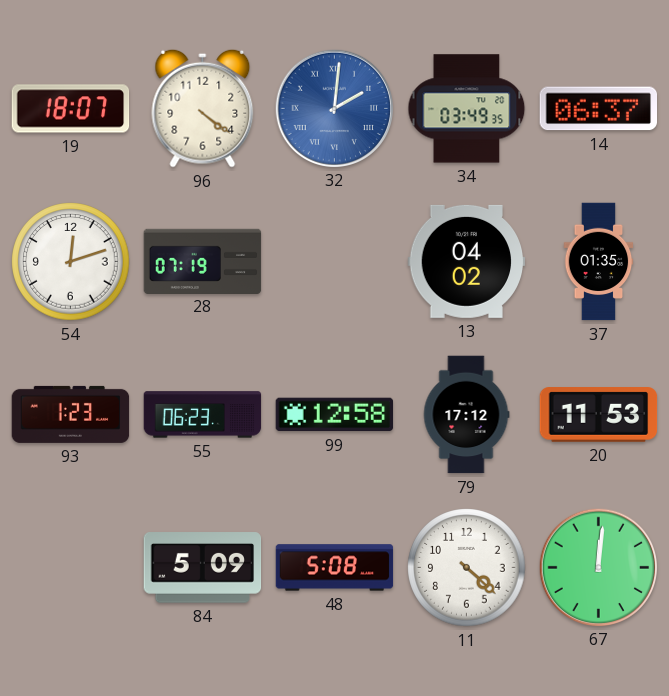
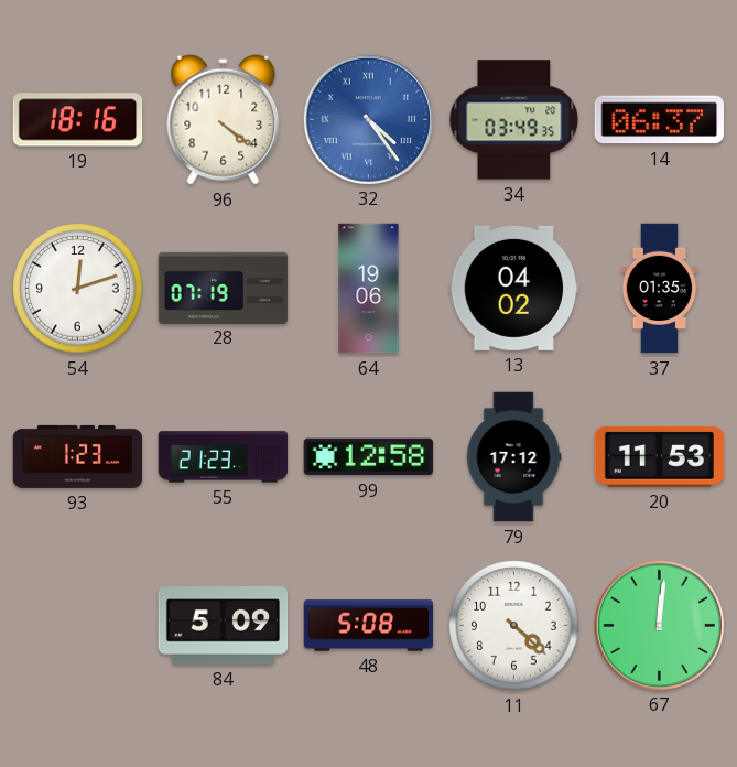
19: 18:07 -> 18:16 (78, 120)
32: 2:01 -> 4:24 (368, 119)
64: none -> 19:06 (369, 289)
55: 06:23 -> 21:23 (224, 457)
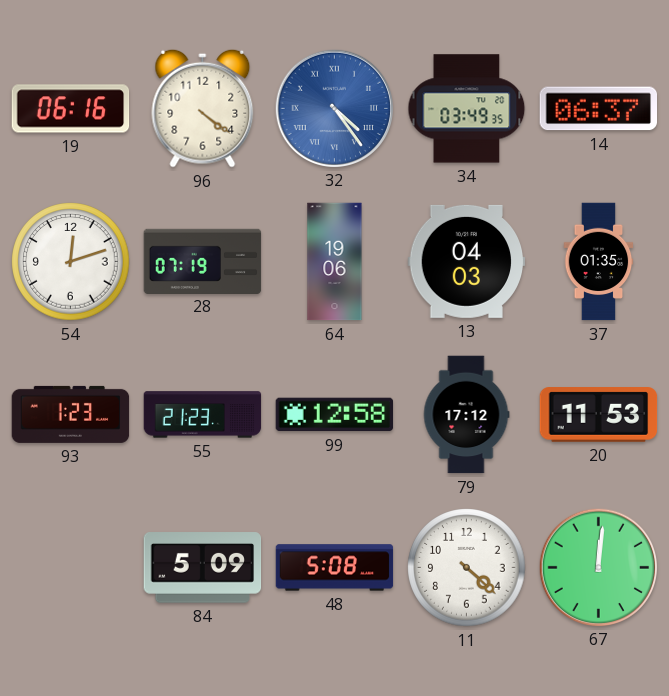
19: 18:16 -> 06:16 (71, 109)
13: 04:02 -> 04:03 (467, 261)
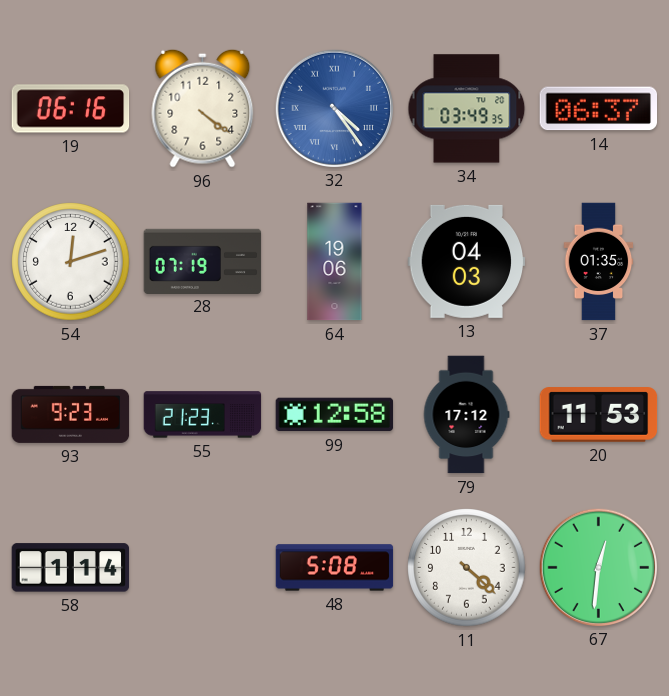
93: 1:23 -> 9:23 (71, 414)
58: none -> 1:14 (71, 568)
84: 5:09 -> none (203, 568)
67: 12:01 -> 12:31 (598, 567)
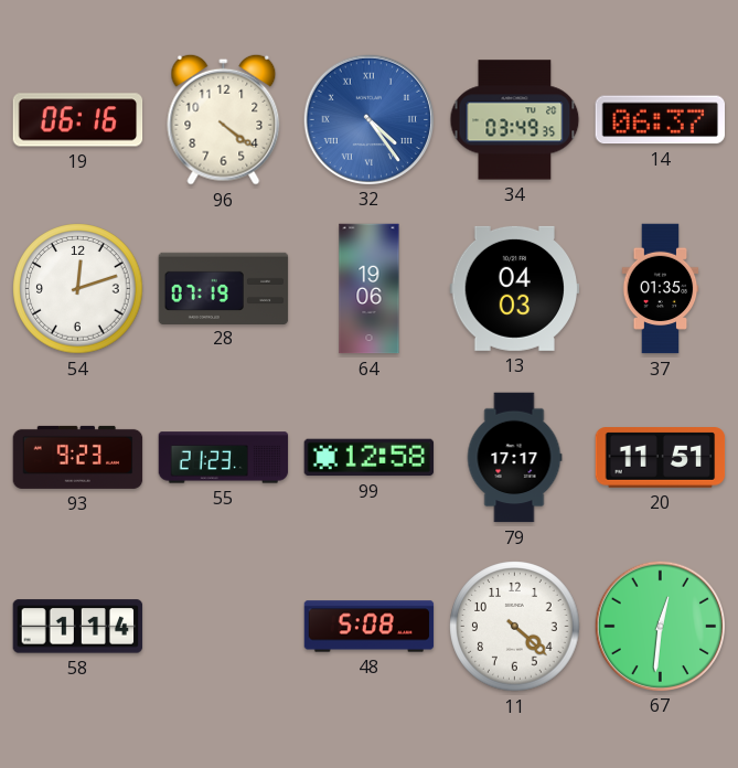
79: 17:12 -> 17:17 (514, 458)
20: 11:53 -> 11:51 (661, 458)
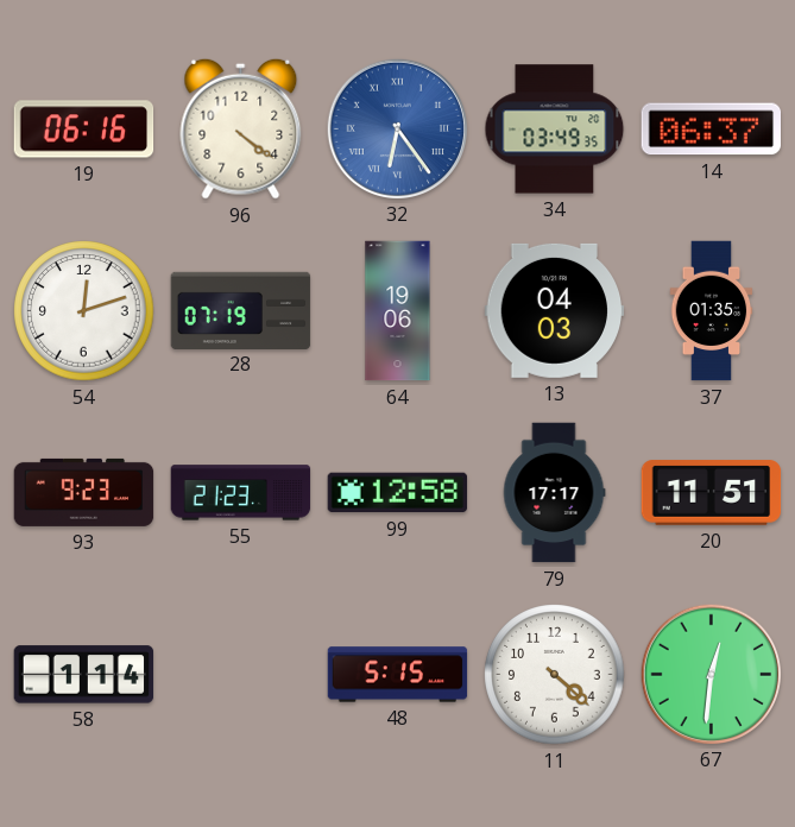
32: 4:24 -> 6:24 (397, 128)
48: 5:08 -> 5:15 (398, 675)
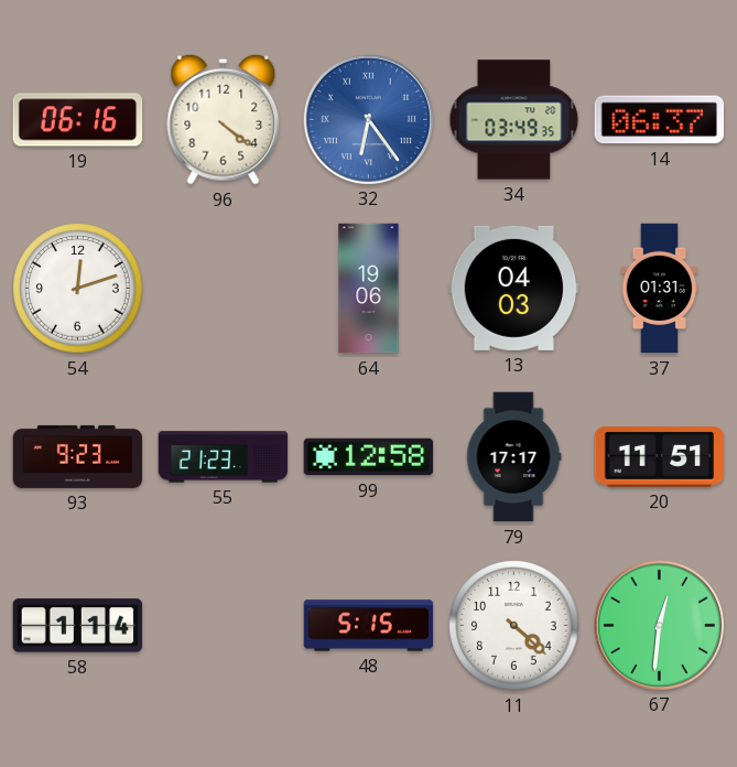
28: 07:19 -> none (241, 310)
37: 01:35 -> 01:31 (660, 289)
